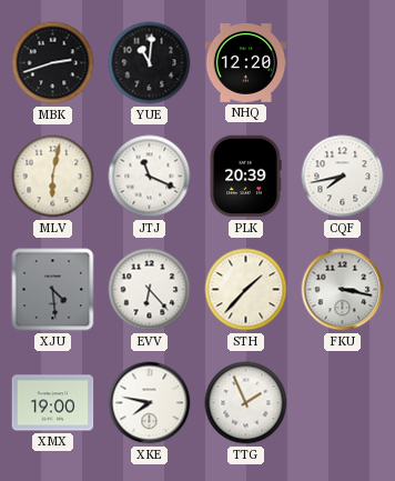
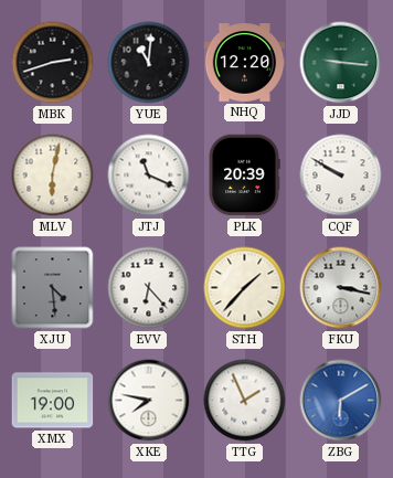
JJD: none -> 9:16 (341, 63)
CQF: 7:43 -> 9:50 (341, 176)
ZBG: none -> 6:10 (341, 401)
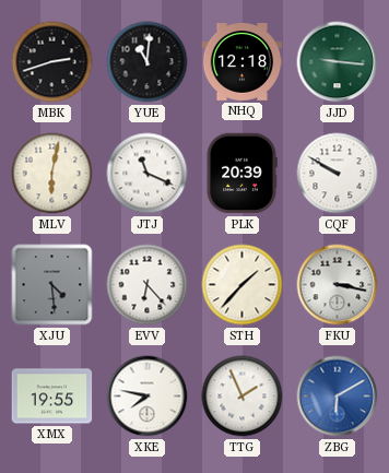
NHQ: 12:20 -> 12:18 (243, 62)
XMX: 19:00 -> 19:55 (52, 397)
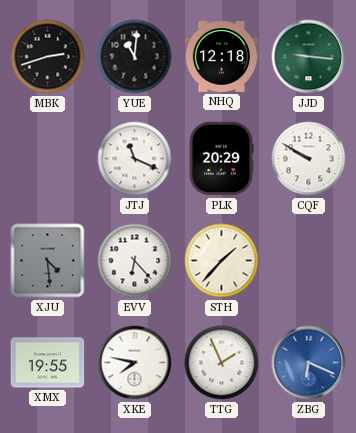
MLV: 6:02 -> none (52, 174)
PLK: 20:39 -> 20:29 (221, 159)
FKU: 3:17 -> none (338, 285)
ZBG: 6:10 -> 6:19 (309, 363)
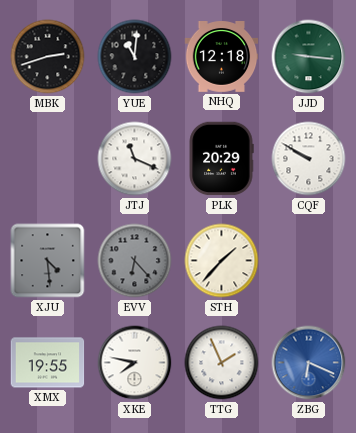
EVV dial: white -> grey (135, 261)
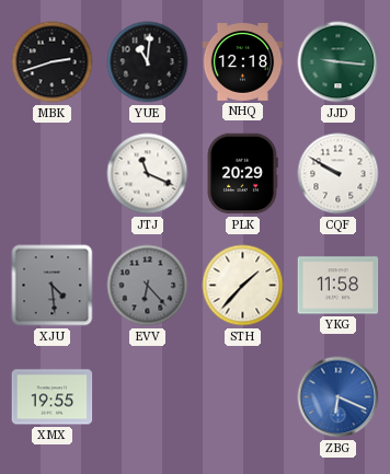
YKG: none -> 11:58 (339, 286)
XKE: 7:47 -> none (135, 363)
TTG: 1:56 -> none (222, 363)
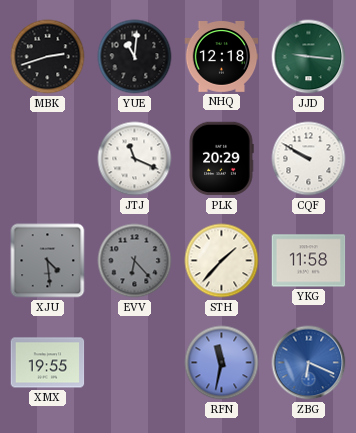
RFN: none -> 11:32 (222, 363)
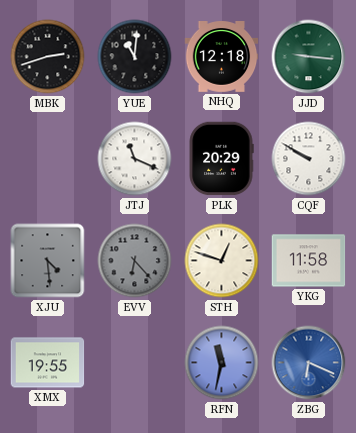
STH: 1:37 -> 12:48 (222, 261)
